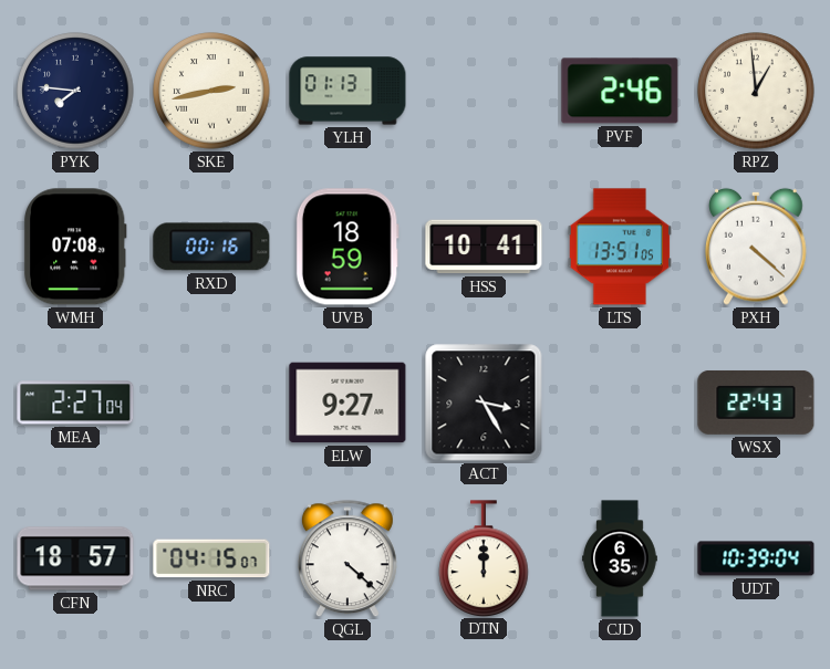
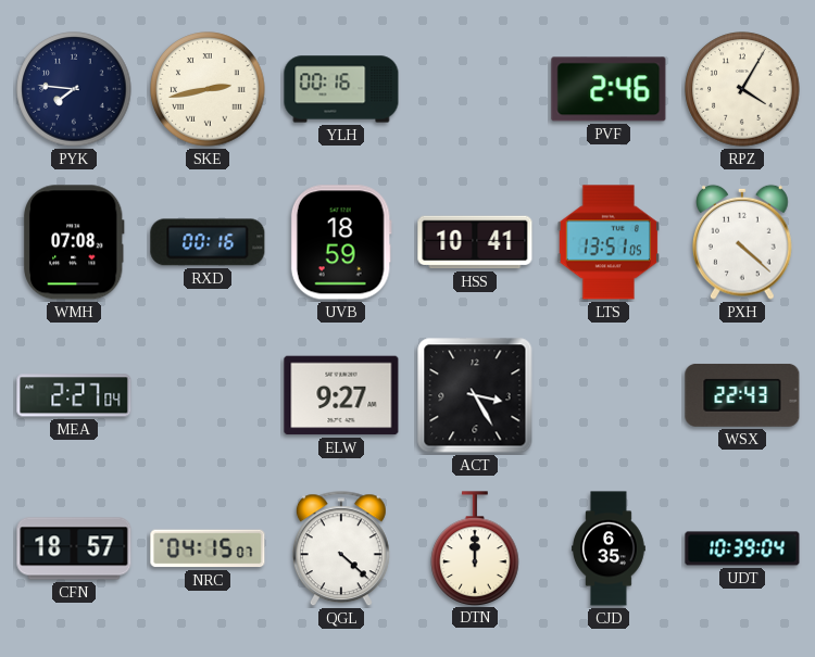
YLH: 01:13 -> 00:16 (341, 89)
RPZ: 12:59 -> 4:05 (742, 89)
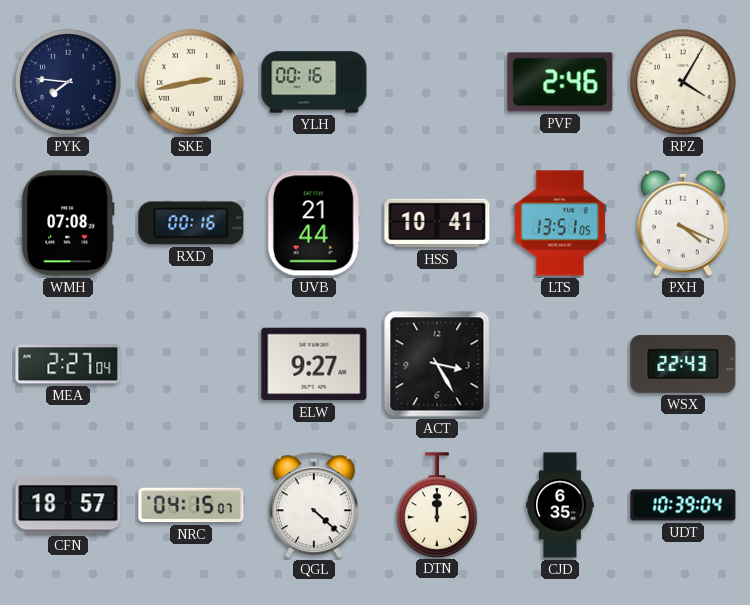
UVB: 18:59 -> 21:44 (314, 223)
PXH: 4:22 -> 4:19 (684, 223)
